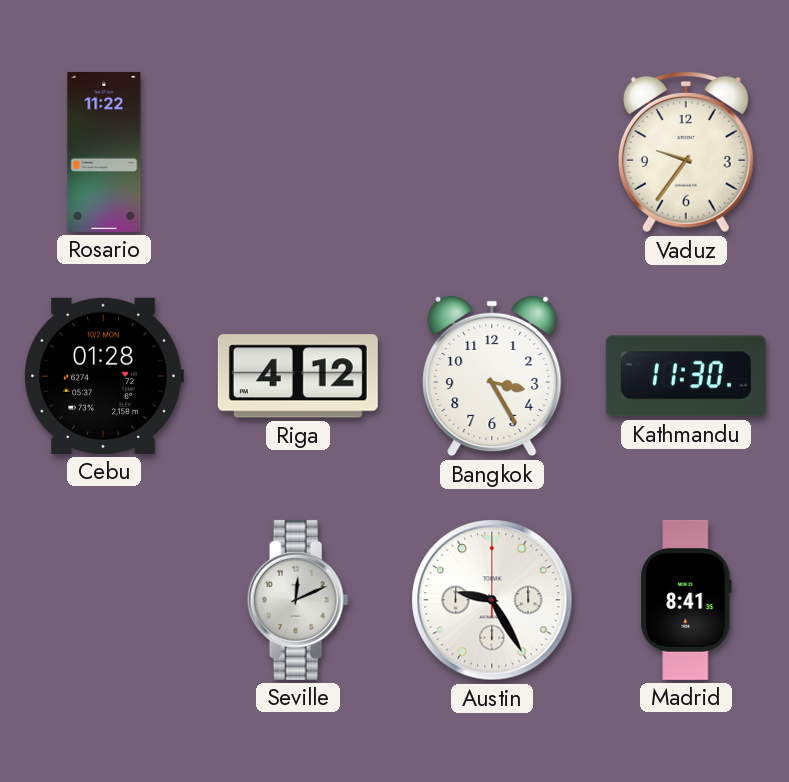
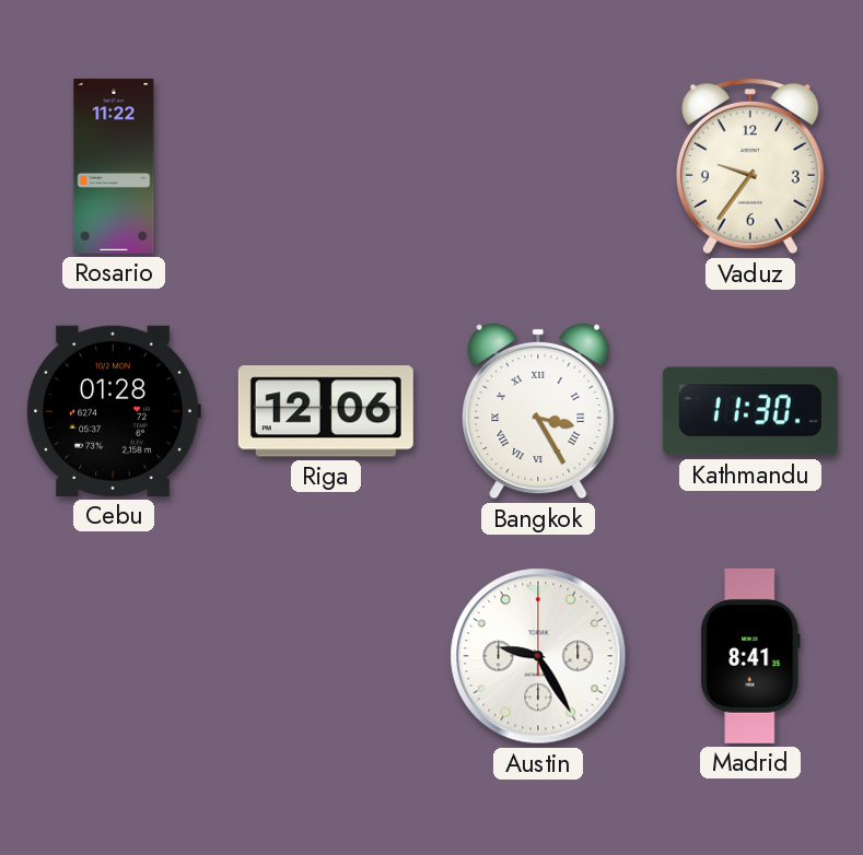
Riga: 4:12 -> 12:06 (326, 411)
Bangkok numerals: Arabic -> Roman (538, 411)
Seville: 12:11 -> none (298, 600)
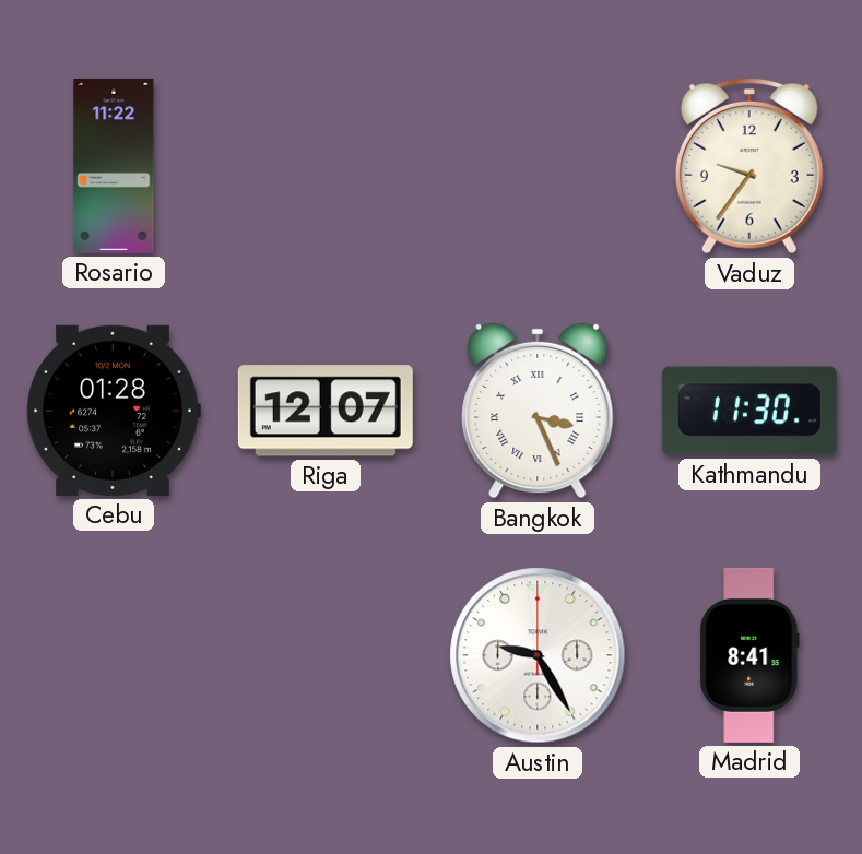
Riga: 12:06 -> 12:07 (326, 411)
Bangkok: 3:25 -> 3:26 (538, 411)
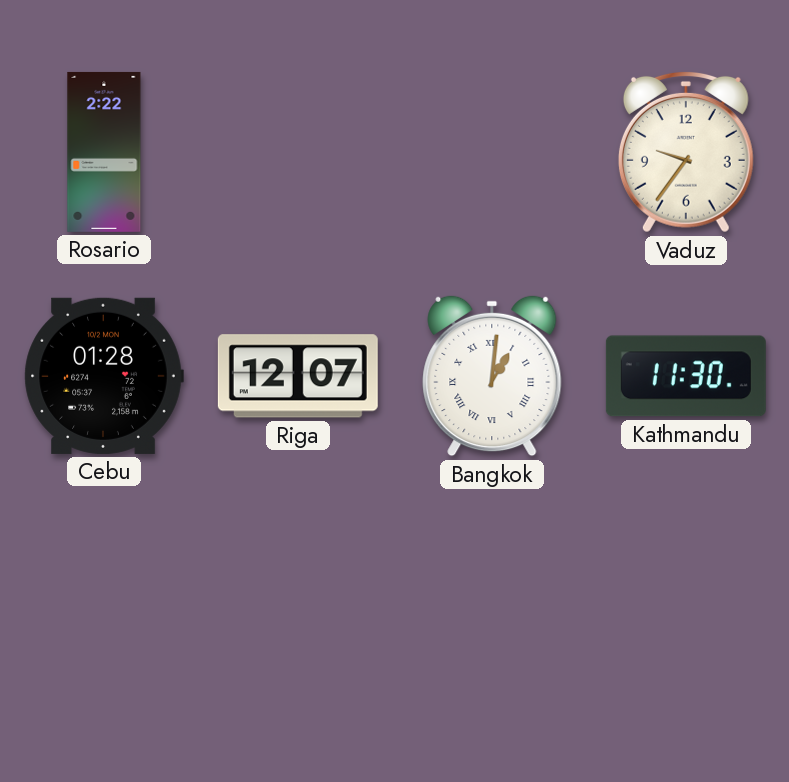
Rosario: 11:22 -> 2:22 (104, 152)
Bangkok: 3:26 -> 1:01 (492, 376)
Austin: 9:25 -> none (538, 655)
Madrid: 8:41 -> none (749, 655)
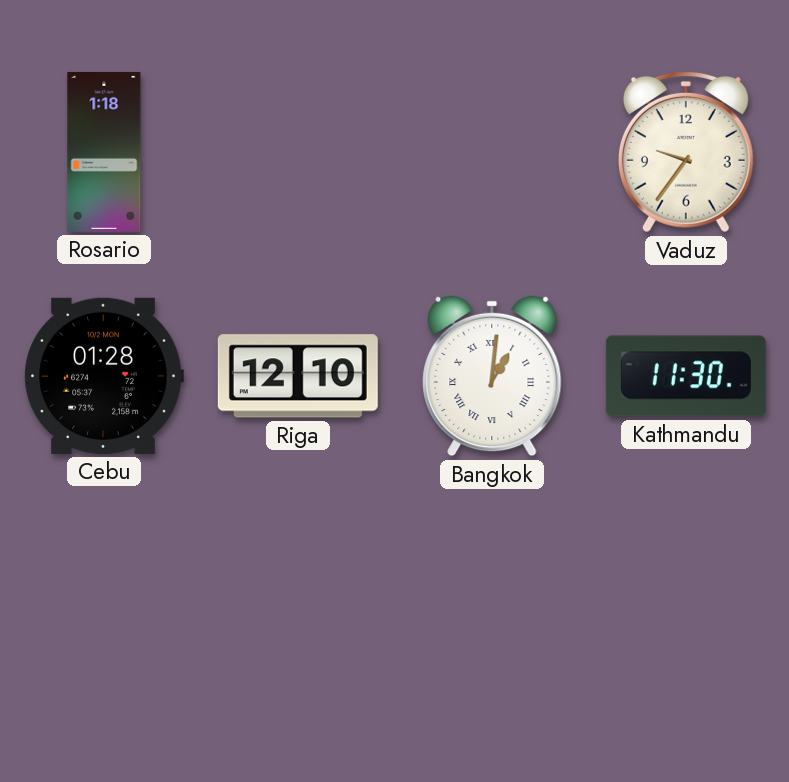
Rosario: 2:22 -> 1:18 (104, 152)
Riga: 12:07 -> 12:10 (298, 376)
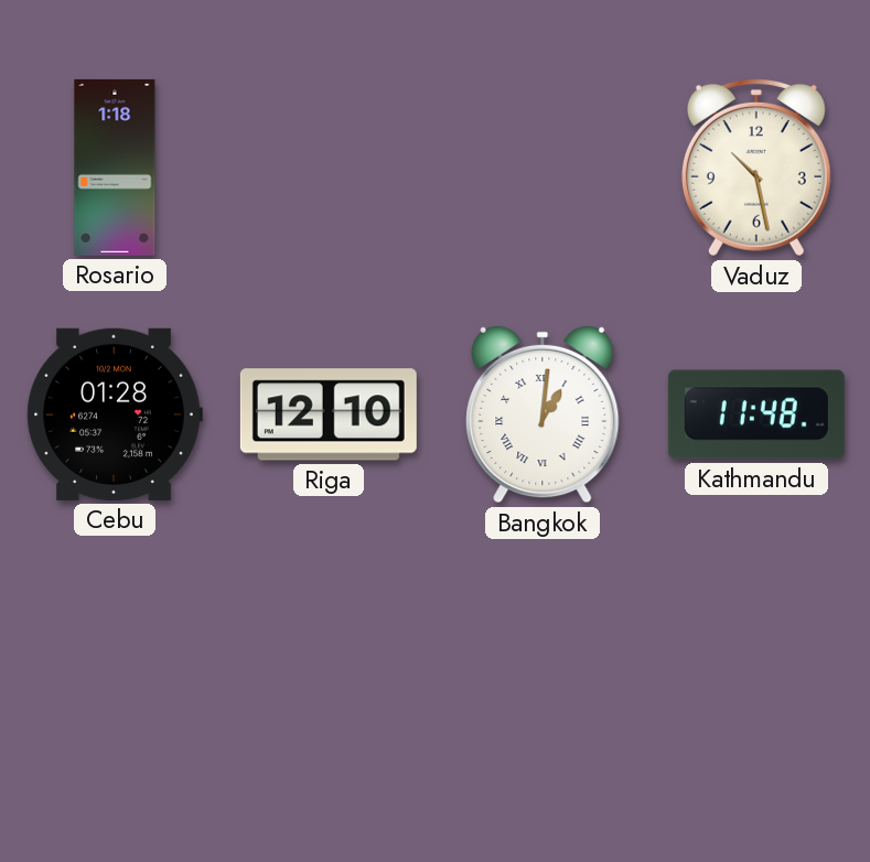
Vaduz: 9:36 -> 10:28 (756, 168)
Kathmandu: 11:30 -> 11:48 (756, 414)
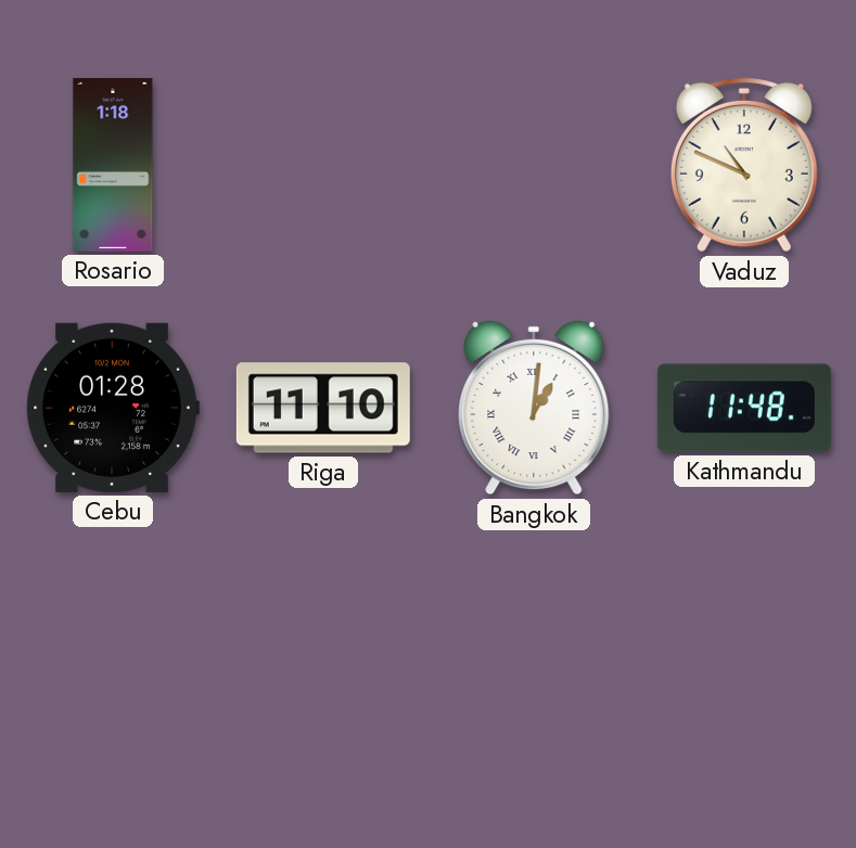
Vaduz: 10:28 -> 10:49 (744, 165)
Riga: 12:10 -> 11:10 (323, 408)
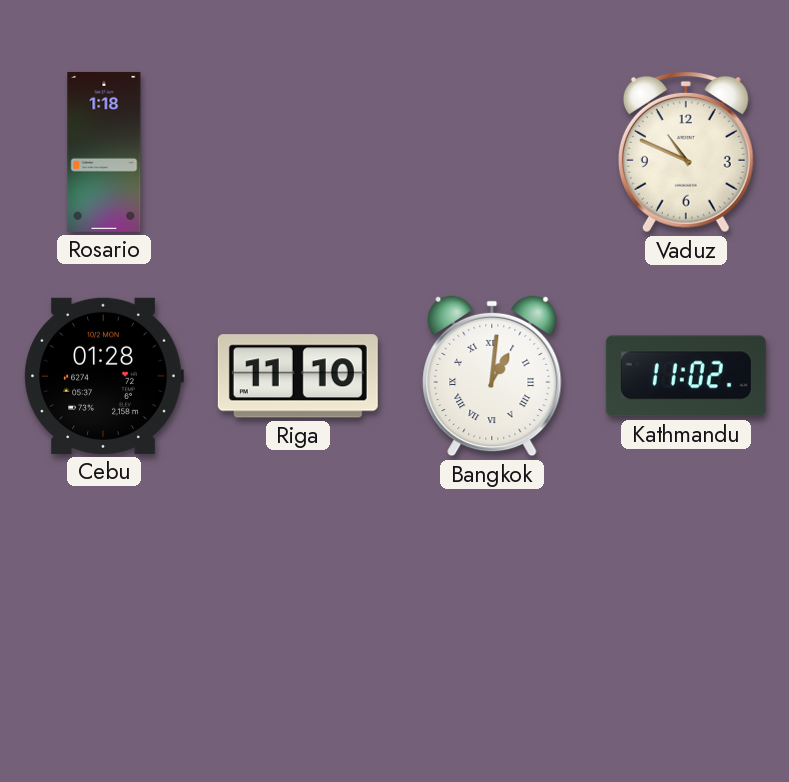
Kathmandu: 11:48 -> 11:02 (686, 376)
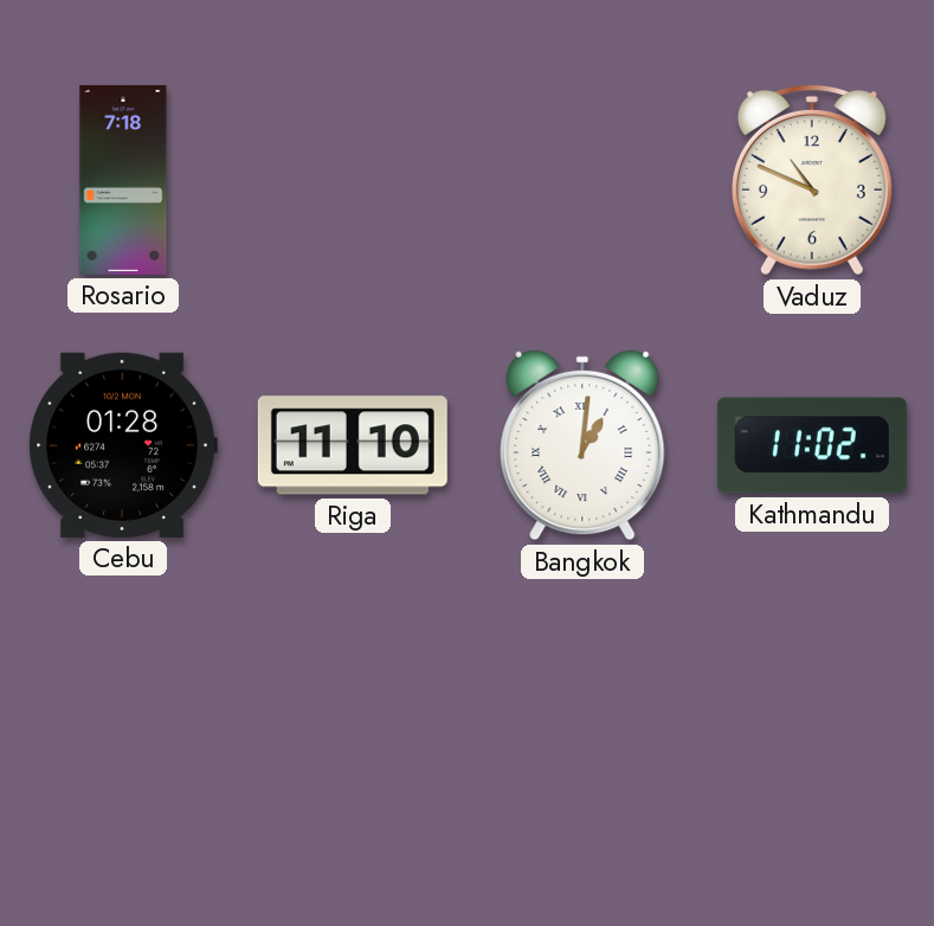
Rosario: 1:18 -> 7:18 (123, 180)
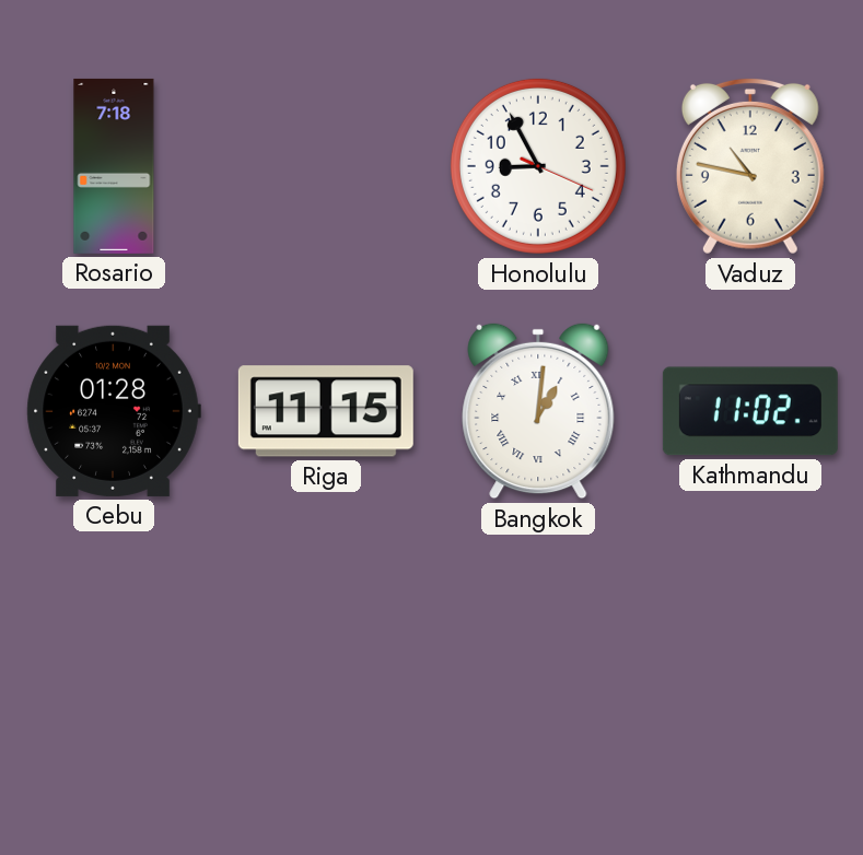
Honolulu: none -> 8:55 (538, 166)
Vaduz: 10:49 -> 10:47 (750, 166)
Riga: 11:10 -> 11:15 (326, 411)
